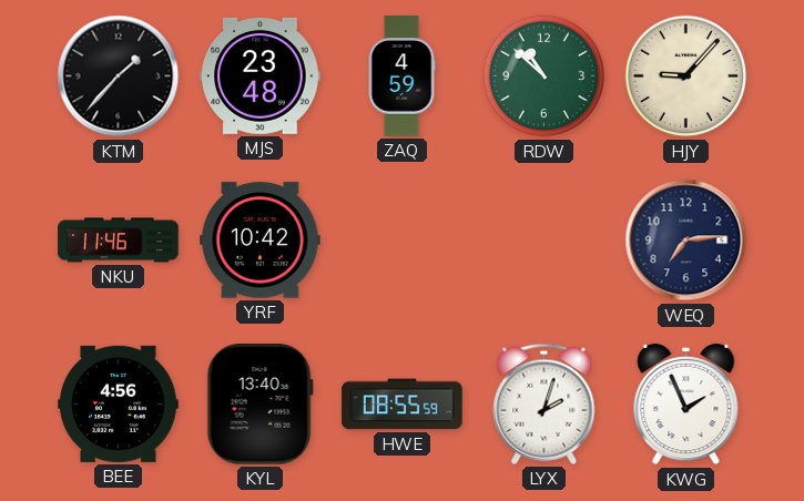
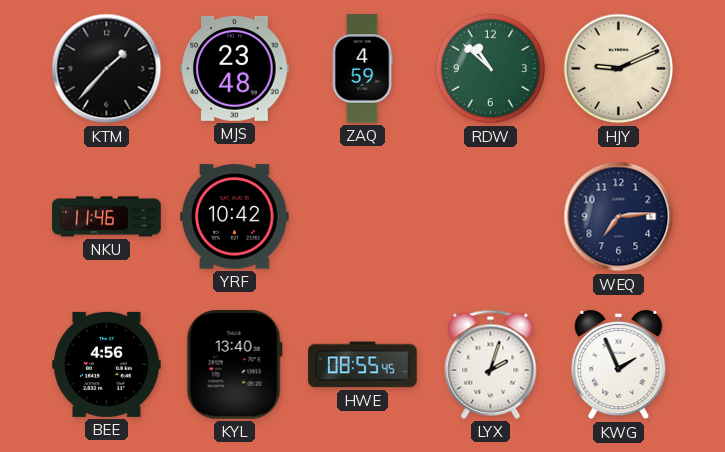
HJY: 9:07 -> 9:11 (619, 69)
HWE: 08:55:59 -> 08:55:45 (363, 365)
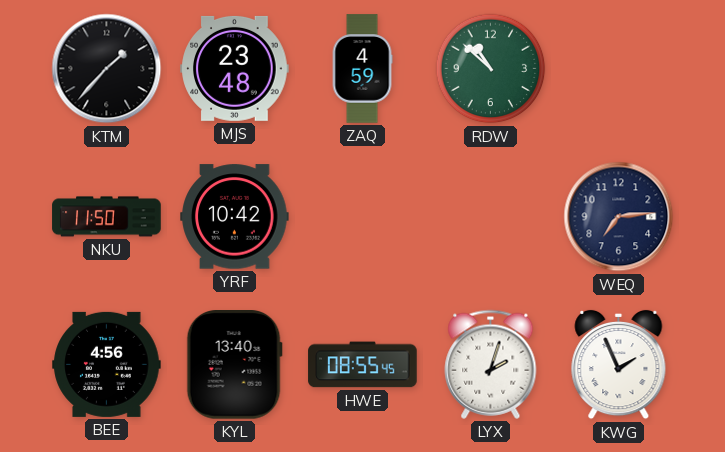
HJY: 9:11 -> none (619, 69)
NKU: 11:46 -> 11:50 (107, 217)
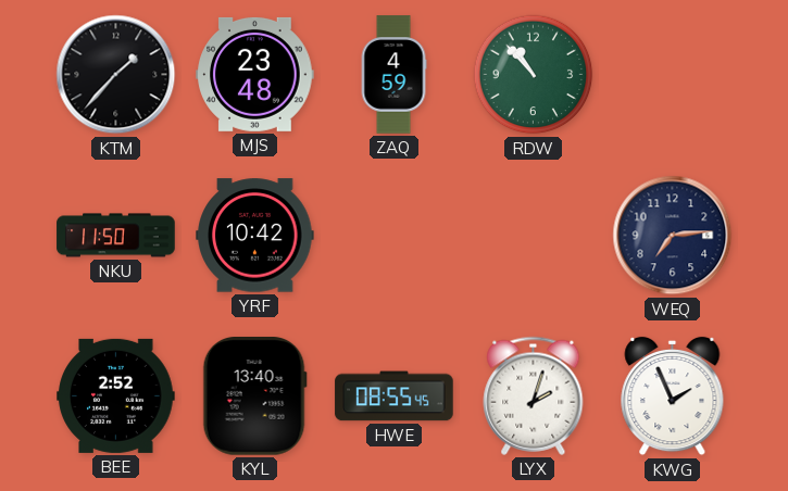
RDW: 10:52 -> 10:53 (534, 75)
BEE: 4:56 -> 2:52 (116, 395)
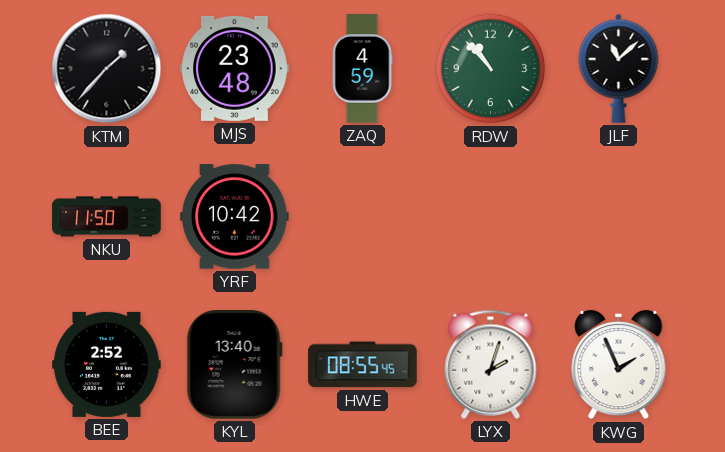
JLF: none -> 11:08 (619, 68)
WEQ: 7:14 -> none (673, 236)
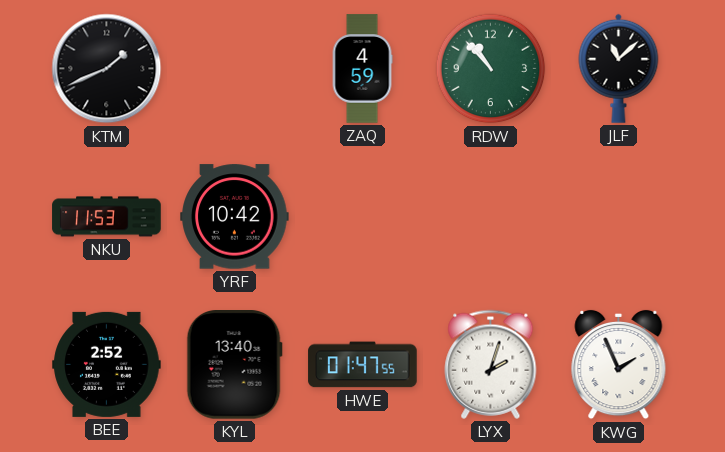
KTM: 1:37 -> 1:41 (107, 69)
MJS: 23:48 -> none (235, 68)
NKU: 11:50 -> 11:53 (107, 217)
HWE: 08:55 -> 01:47 (363, 365)
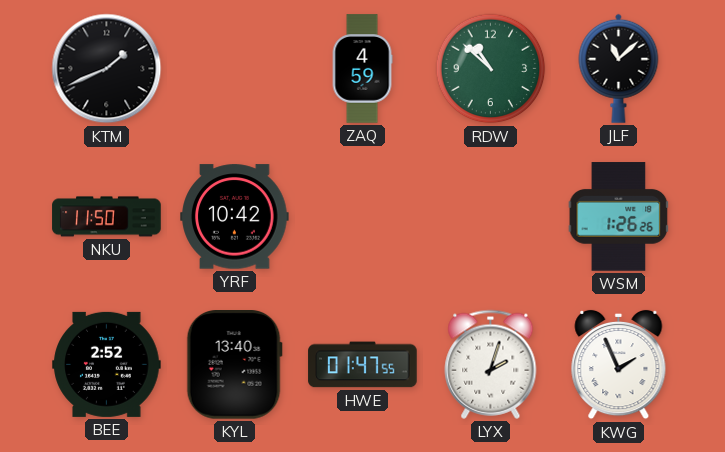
RDW: 10:53 -> 10:52 (491, 69)
NKU: 11:53 -> 11:50 (107, 217)
WSM: none -> 1:26 (619, 217)
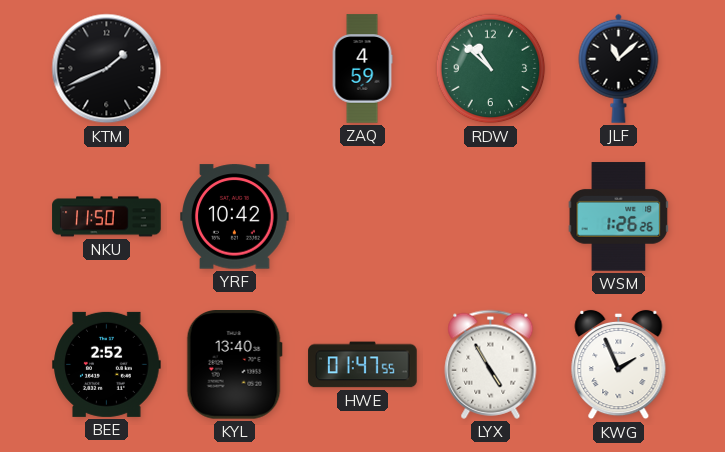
LYX: 2:03 -> 4:55 (491, 364)
